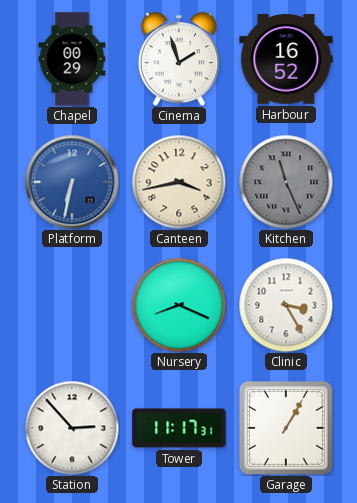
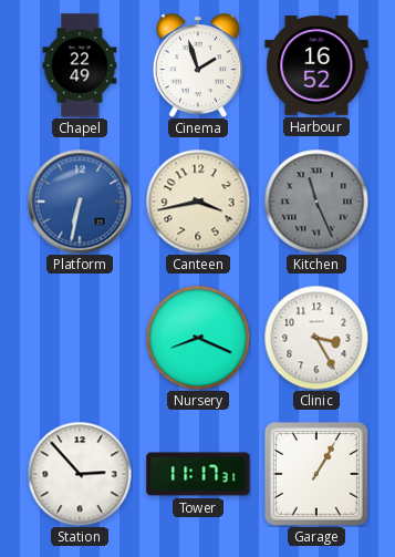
Chapel: 00:29 -> 22:49 (80, 65)
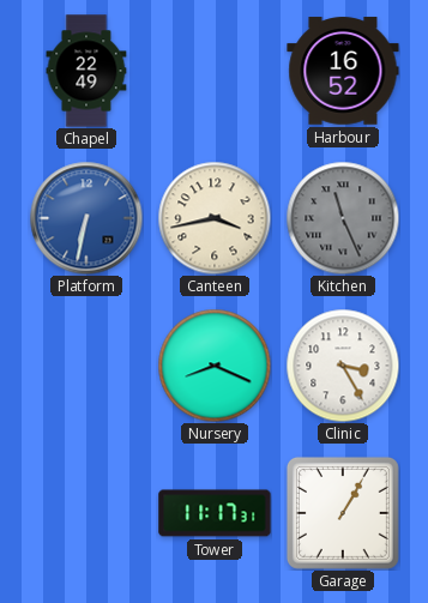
Cinema: 1:57 -> none (198, 65)
Station: 2:53 -> none (80, 474)
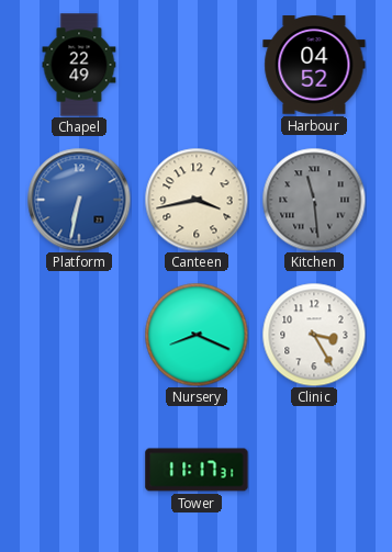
Harbour: 16:52 -> 04:52 (314, 65)
Kitchen: 11:26 -> 11:29 (314, 200)
Garage: 1:05 -> none (343, 513)
